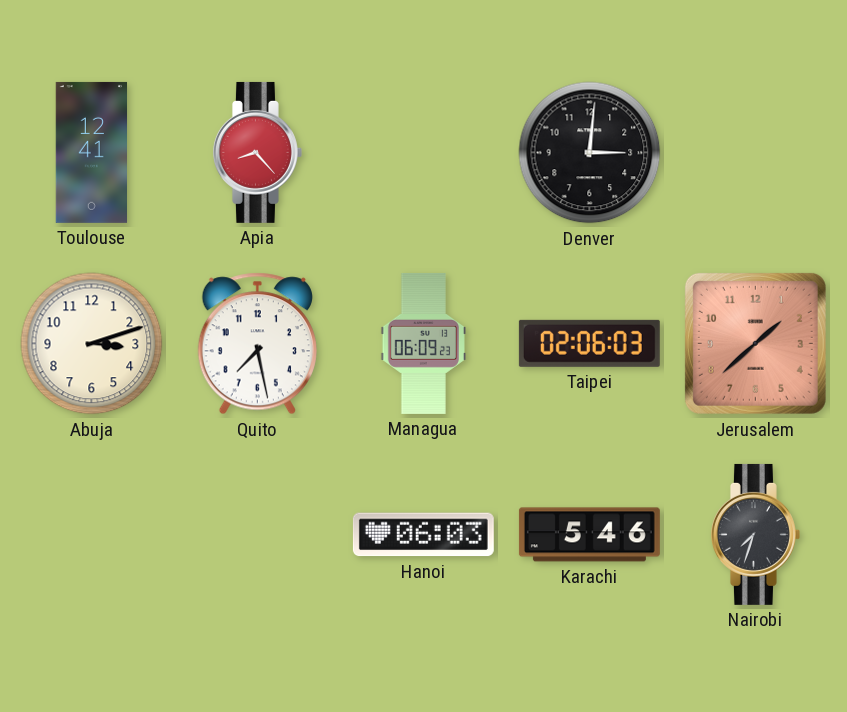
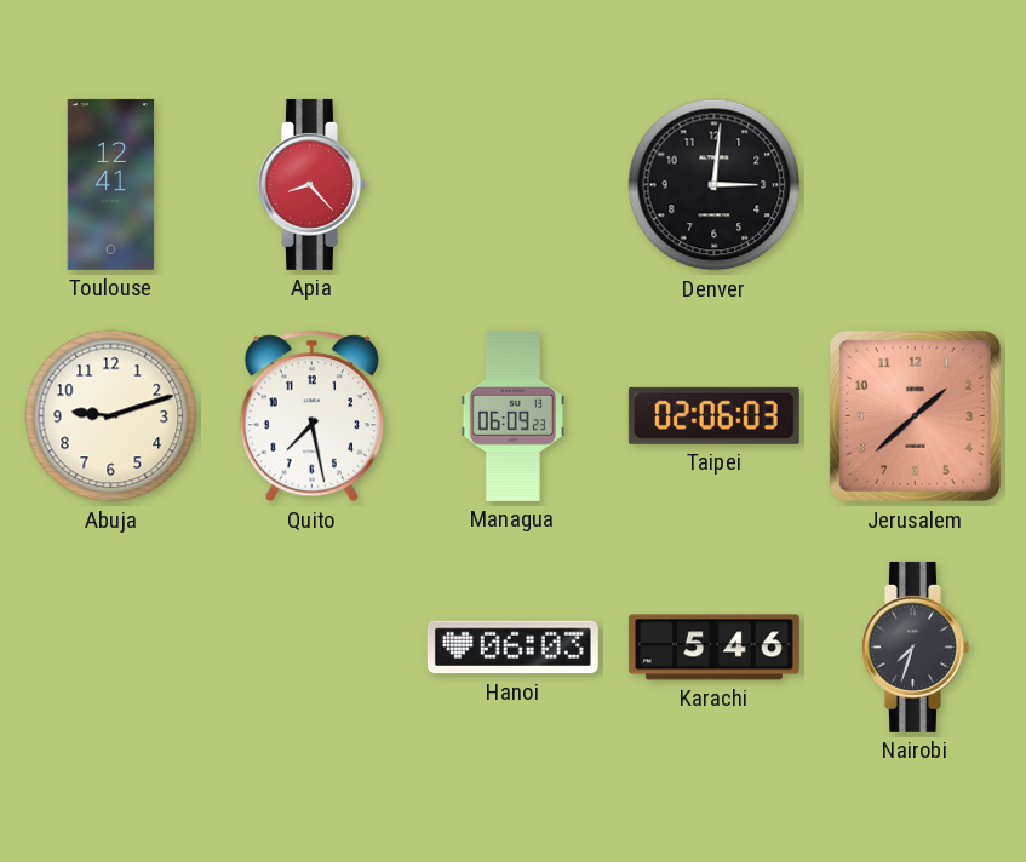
Abuja: 3:12 -> 9:12 (111, 416)
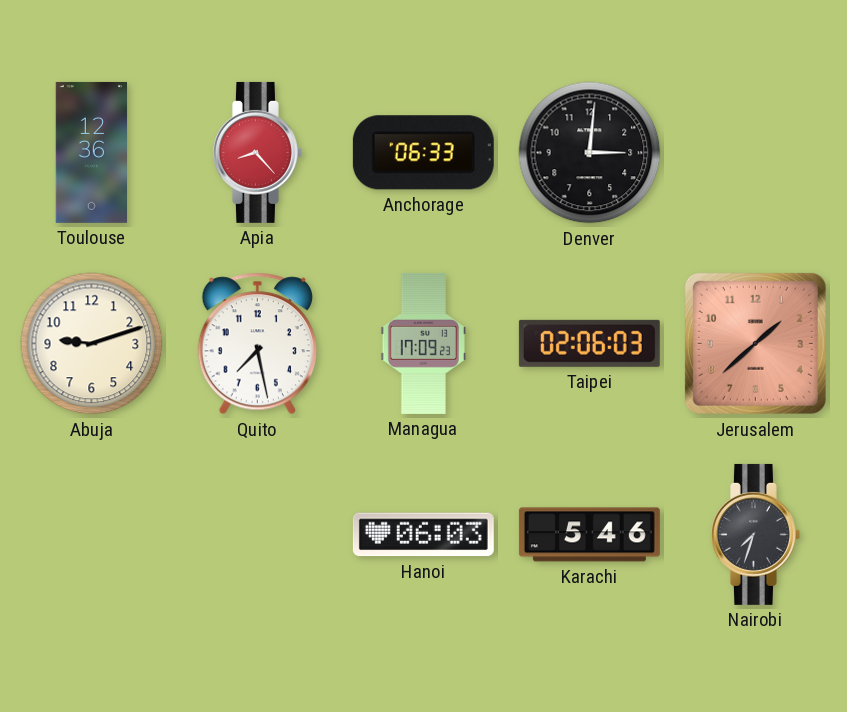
Toulouse: 12:41 -> 12:36 (92, 152)
Anchorage: none -> 06:33 (423, 153)
Managua: 06:09 -> 17:09 (423, 343)
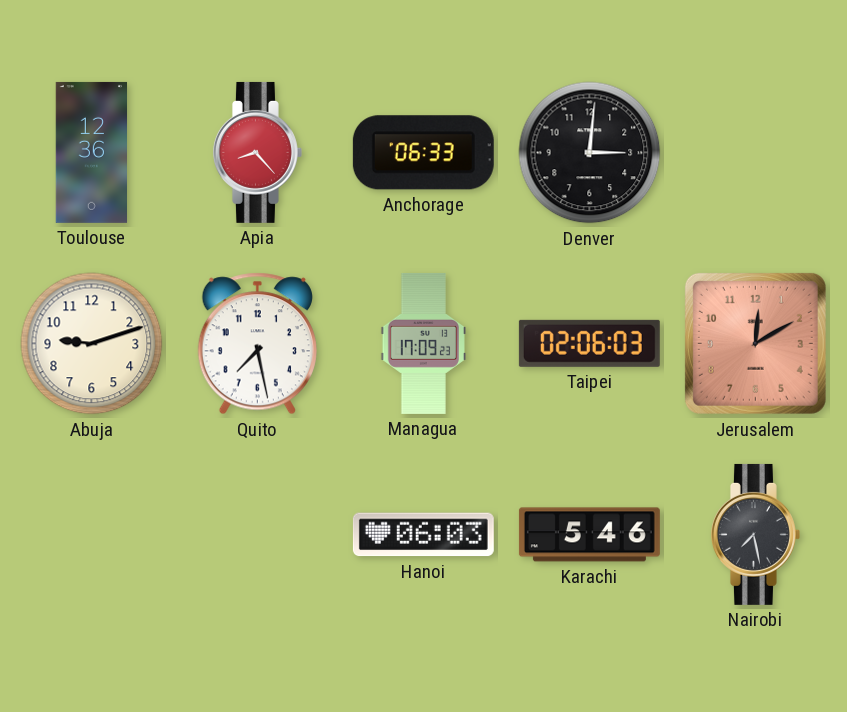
Jerusalem: 1:38 -> 12:10 (755, 343)
Nairobi: 7:33 -> 7:28 (755, 534)
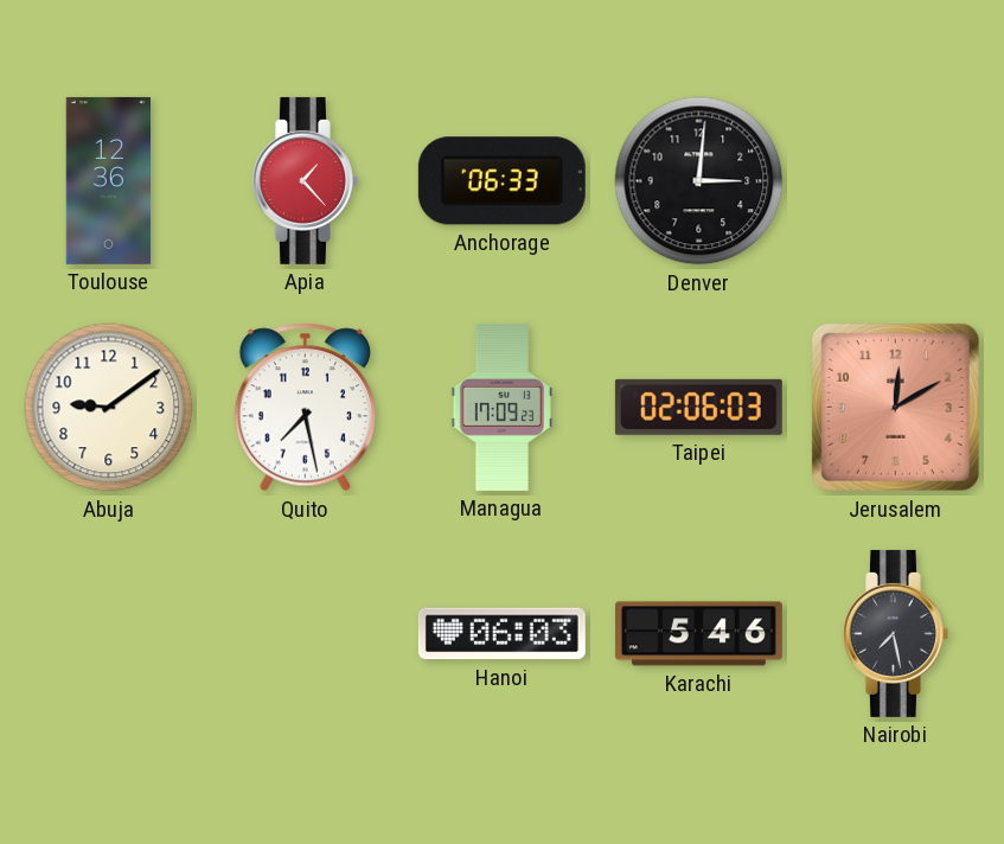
Apia: 8:23 -> 1:23 (305, 180)
Abuja: 9:12 -> 9:09 (109, 408)
